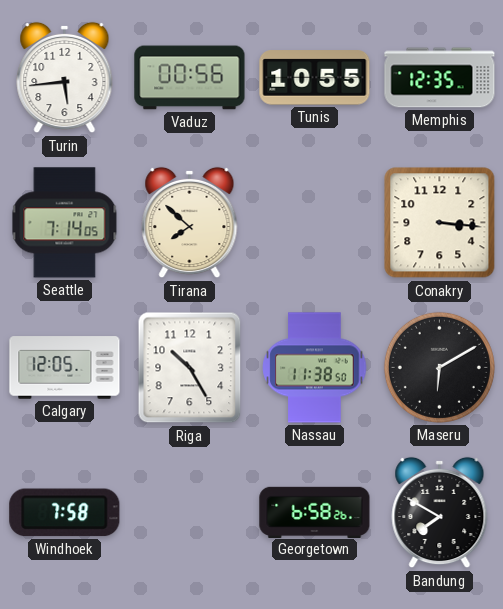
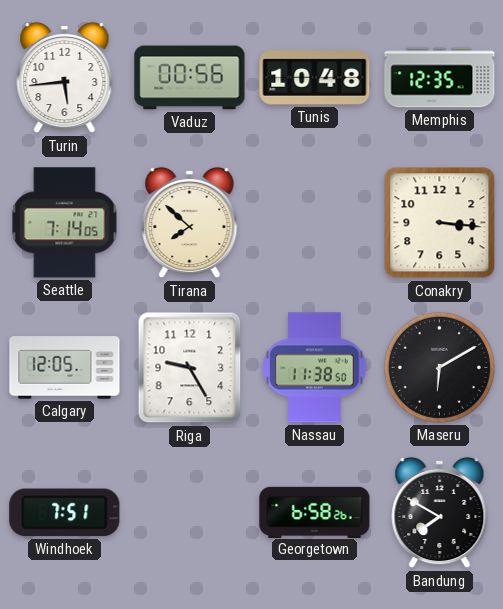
Tunis: 10:55 -> 10:48 (315, 78)
Riga: 10:25 -> 9:25 (190, 368)
Windhoek: 7:58 -> 7:51 (65, 513)
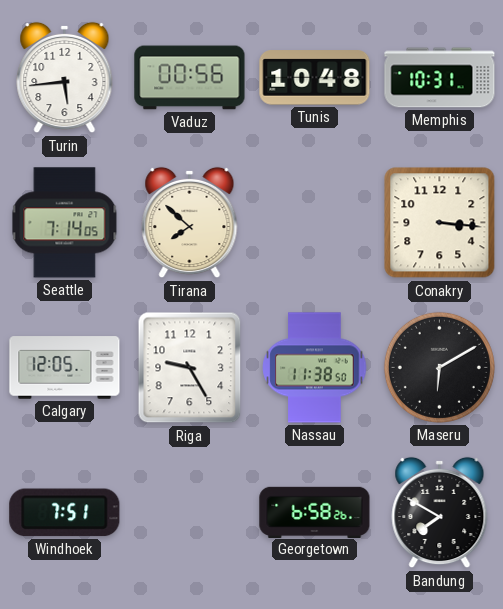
Memphis: 12:35 -> 10:31 (440, 78)
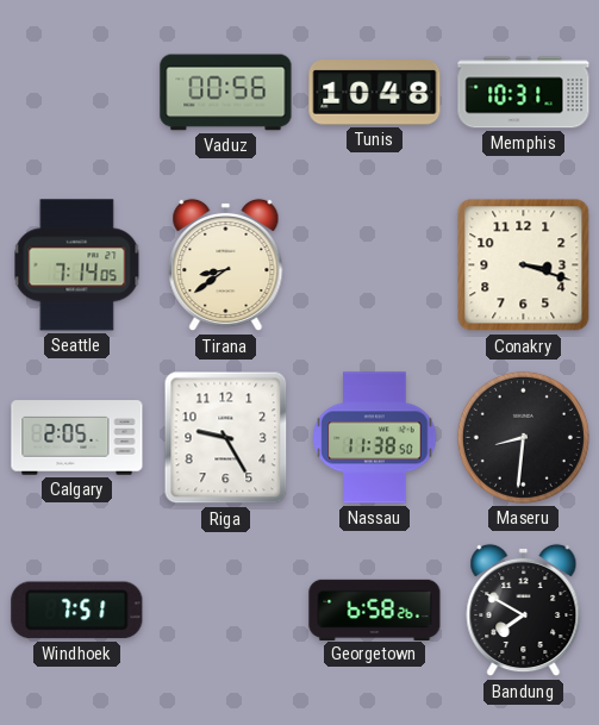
Turin: 5:44 -> none (65, 78)
Tirana: 7:52 -> 8:39 (226, 265)
Conakry: 3:16 -> 3:18 (524, 265)
Calgary: 12:05 -> 2:05 (77, 438)
Maseru: 6:10 -> 8:31 (523, 437)
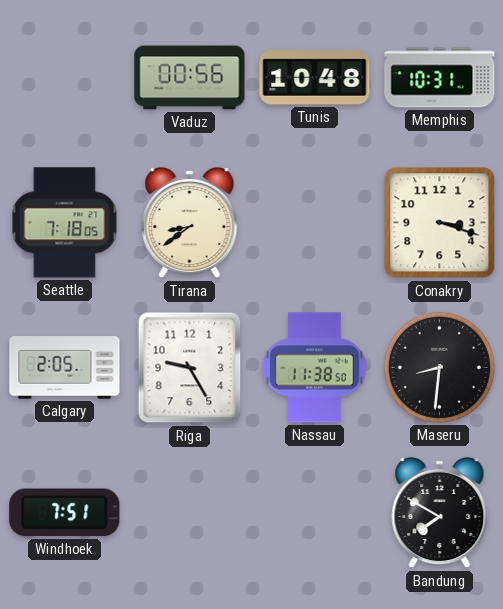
Seattle: 7:14 -> 7:18 (65, 223)
Georgetown: 6:58 -> none (375, 610)
